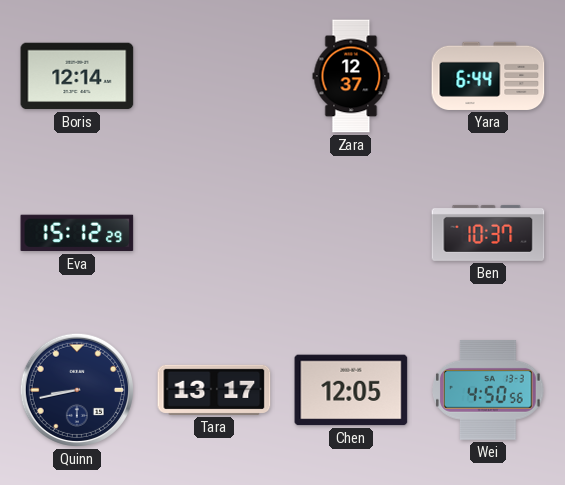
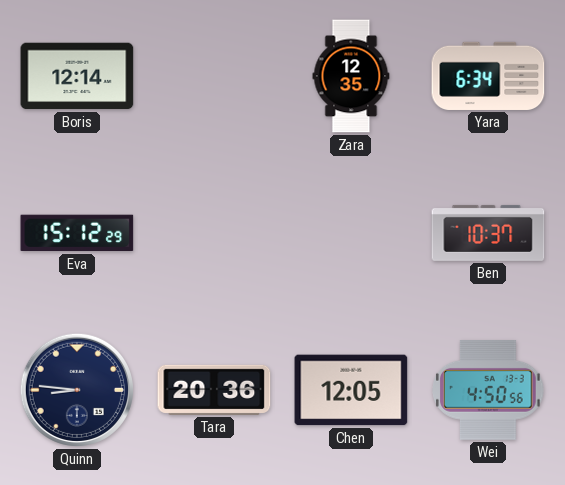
Zara: 12:37 -> 12:35 (351, 76)
Yara: 6:44 -> 6:34 (488, 76)
Quinn: 8:43 -> 8:46 (77, 390)
Tara: 13:17 -> 20:36 (214, 390)
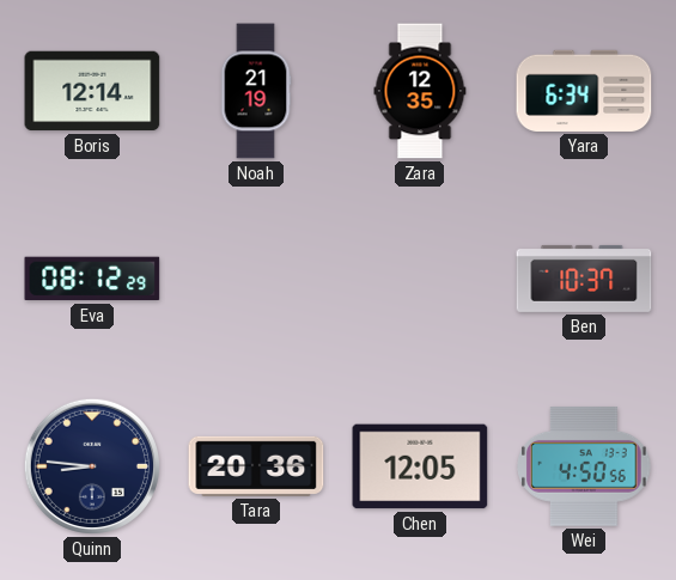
Noah: none -> 21:19 (256, 91)
Eva: 15:12 -> 08:12 (92, 279)
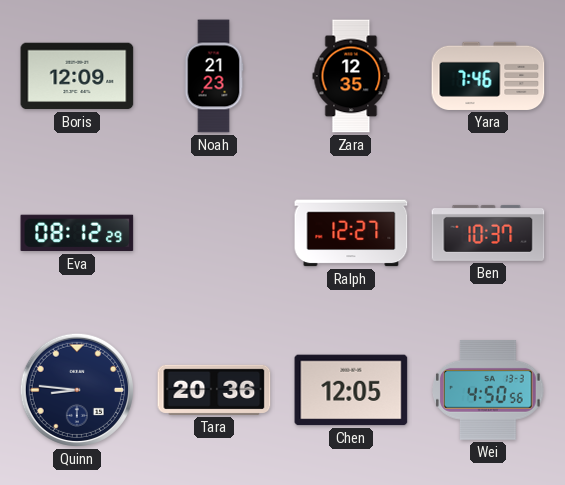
Boris: 12:14 -> 12:09 (77, 76)
Noah: 21:19 -> 21:23 (214, 76)
Yara: 6:34 -> 7:46 (488, 76)
Ralph: none -> 12:27 (351, 233)
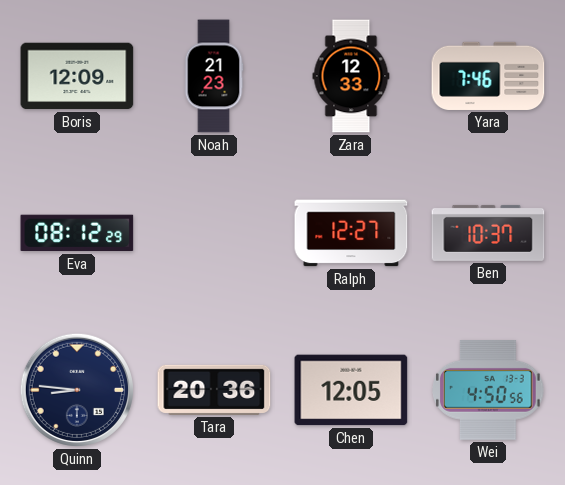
Zara: 12:35 -> 12:33 (351, 76)
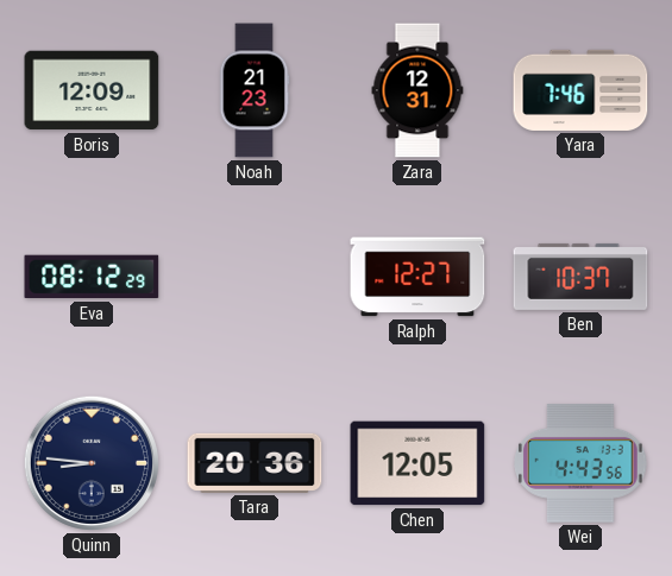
Zara: 12:33 -> 12:31 (417, 90)
Wei: 4:50 -> 4:43 (580, 464)
